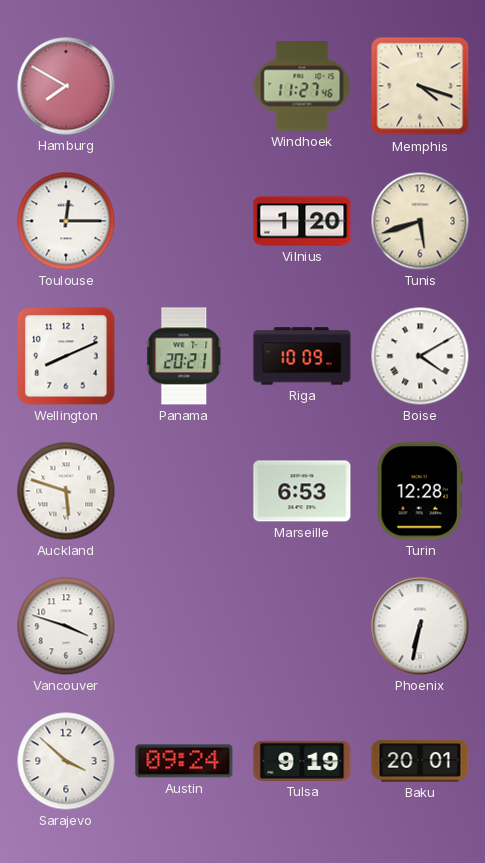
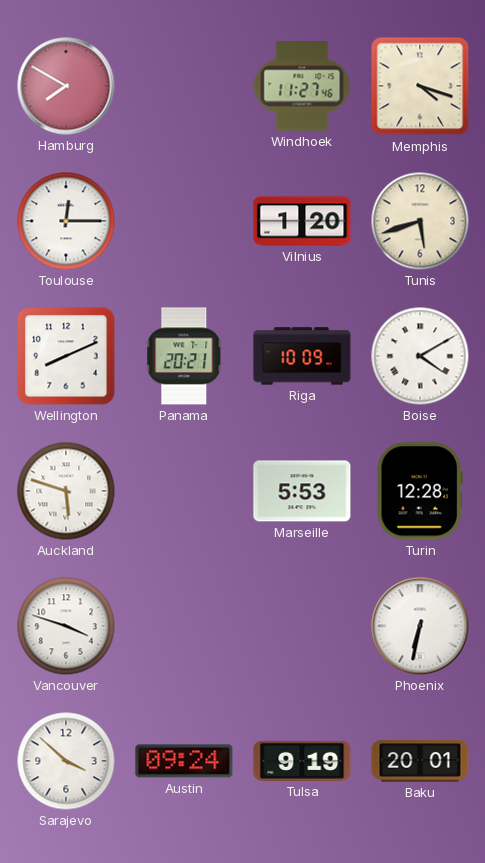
Marseille: 6:53 -> 5:53 (302, 491)
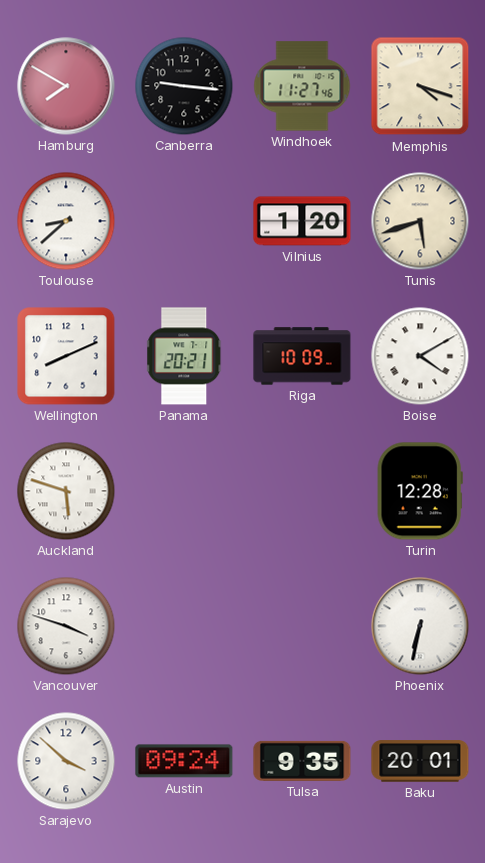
Canberra: none -> 9:16 (184, 86)
Toulouse: 12:15 -> 8:38 (66, 221)
Marseille: 5:53 -> none (302, 491)
Tulsa: 9:19 -> 9:35 (302, 761)
